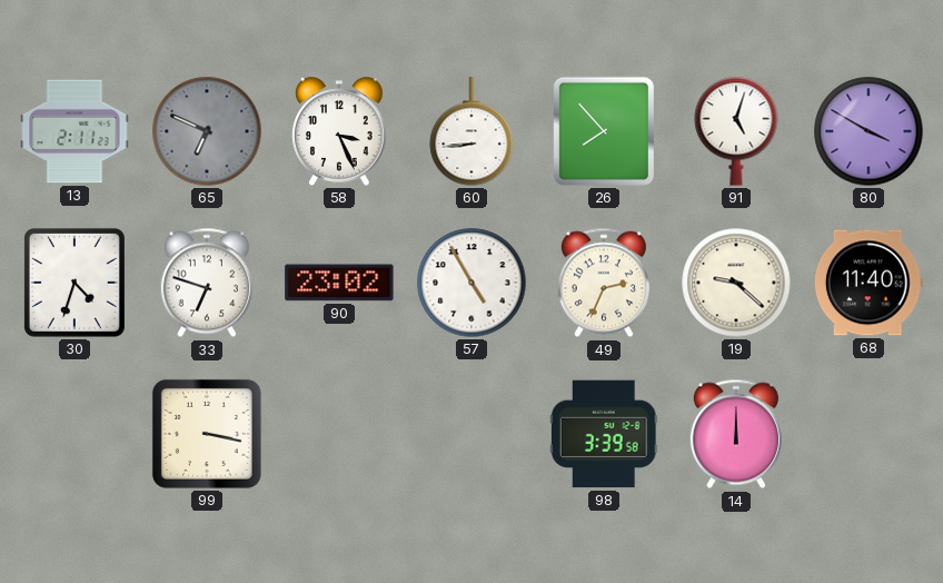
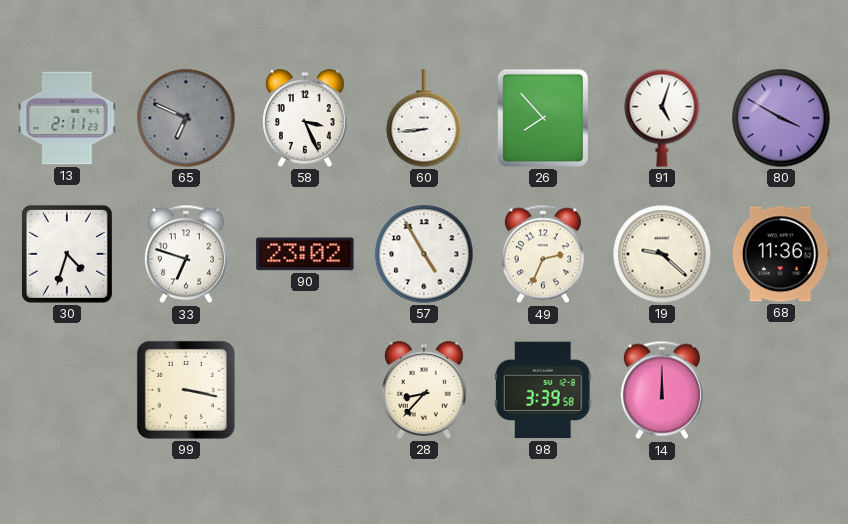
68: 11:40 -> 11:36 (781, 254)
28: none -> 8:37 (424, 390)
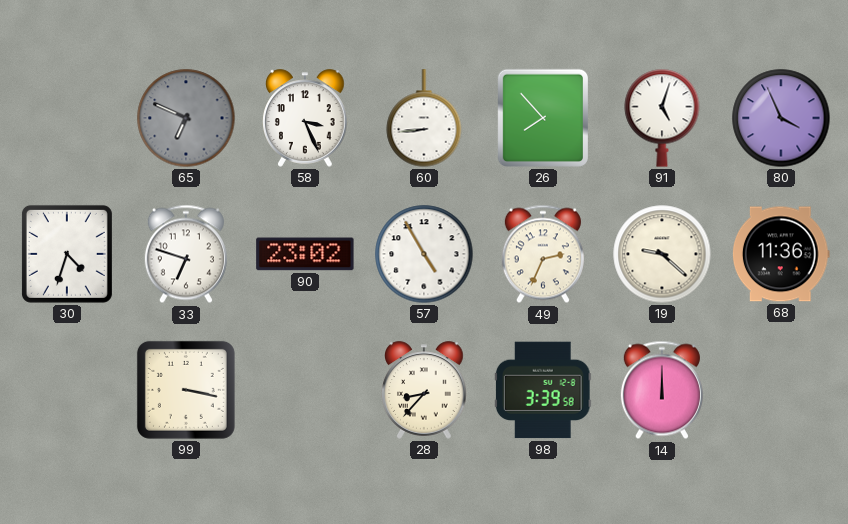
13: 2:11 -> none (67, 118)
80: 3:50 -> 3:56 (781, 118)
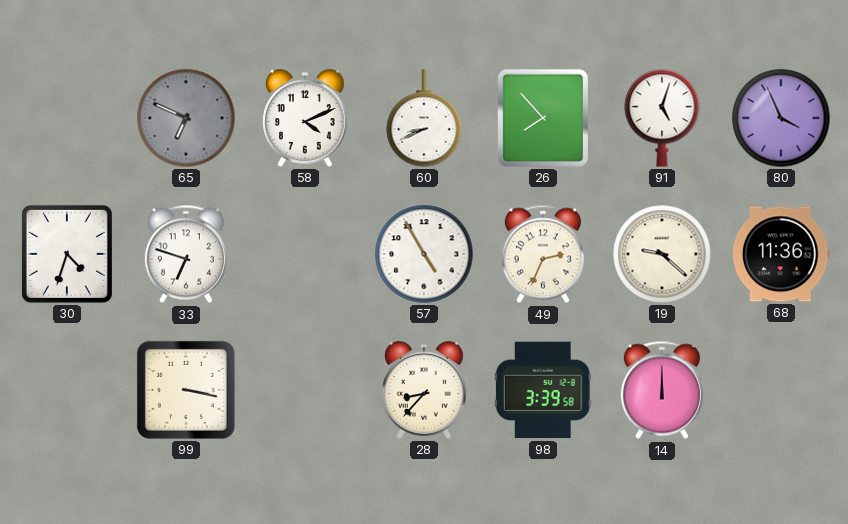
58: 3:26 -> 4:11 (305, 118)
60: 8:44 -> 8:41 (424, 118)
90: 23:02 -> none (305, 254)
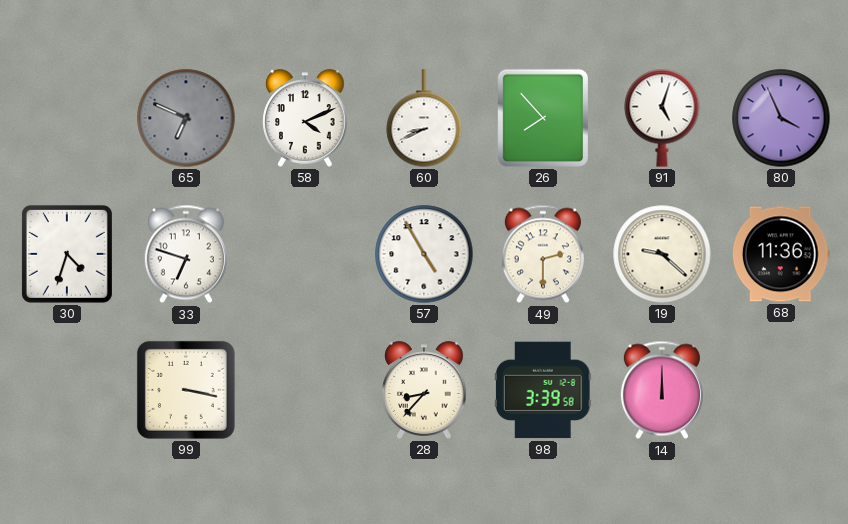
49: 2:34 -> 2:30 (543, 254)
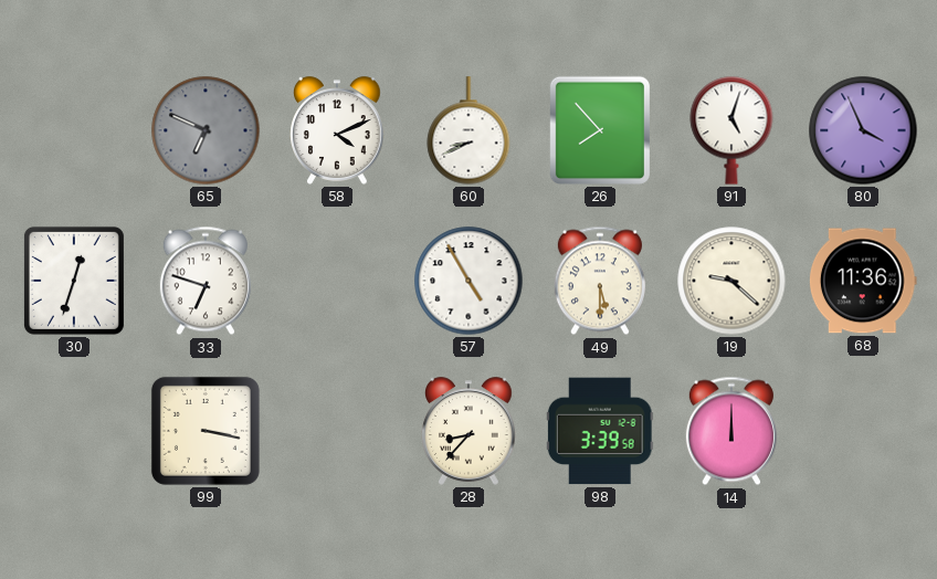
30: 4:33 -> 12:33 (74, 281)
49: 2:30 -> 5:30 (600, 281)
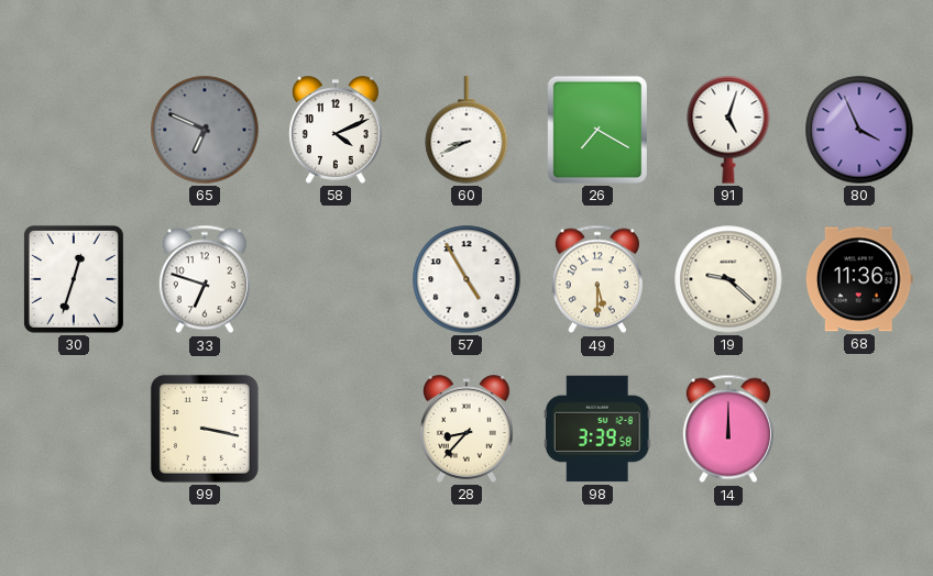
26: 7:53 -> 7:20 (597, 130)
